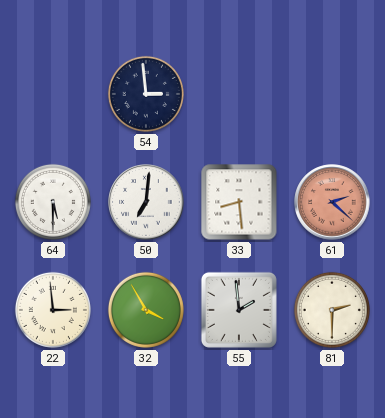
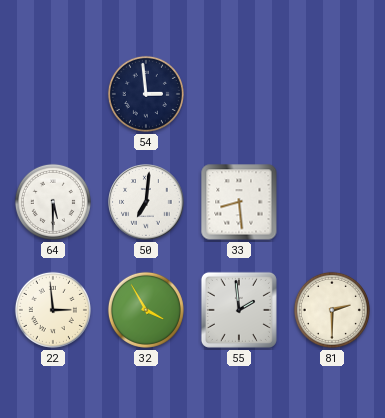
61: 2:22 -> none (332, 202)
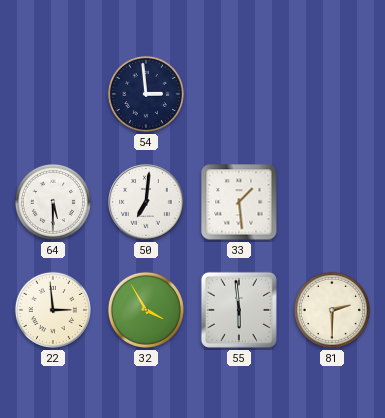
33: 8:29 -> 1:29 (239, 202)
55: 1:59 -> 5:59 (239, 310)
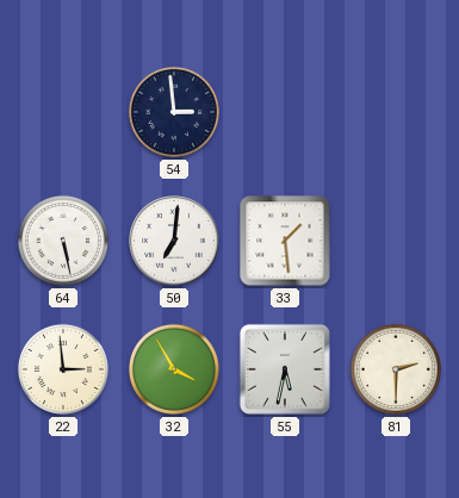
64: 5:30 -> 5:28 (63, 241)
55: 5:59 -> 5:32 (285, 369)
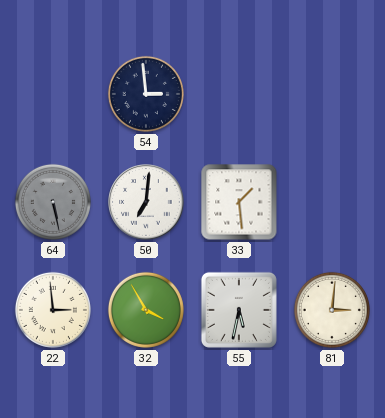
64 dial: white -> grey (53, 202)
81: 2:30 -> 3:01 (332, 310)
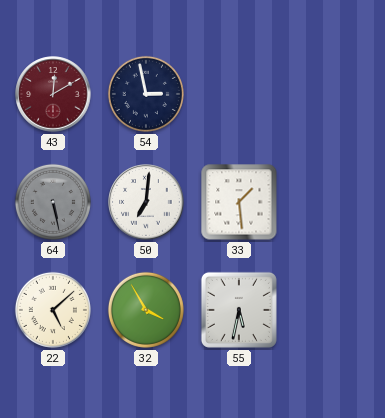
43: none -> 12:10 (53, 94)
54: 2:59 -> 2:58 (146, 94)
22: 2:59 -> 5:08 (53, 310)
81: 3:01 -> none (332, 310)
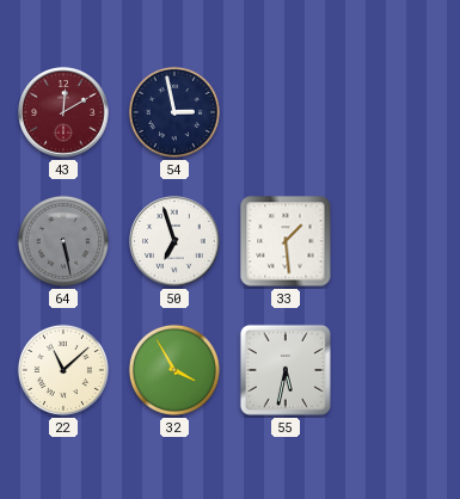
50: 7:01 -> 6:57 (174, 241)
22: 5:08 -> 11:08 (63, 370)
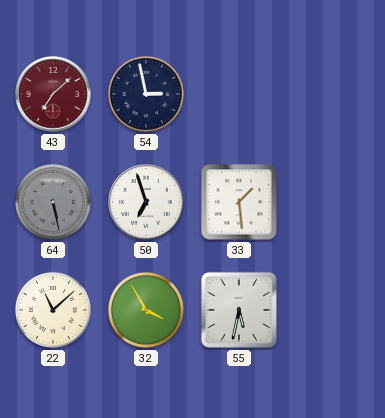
43: 12:10 -> 7:08 (53, 94)
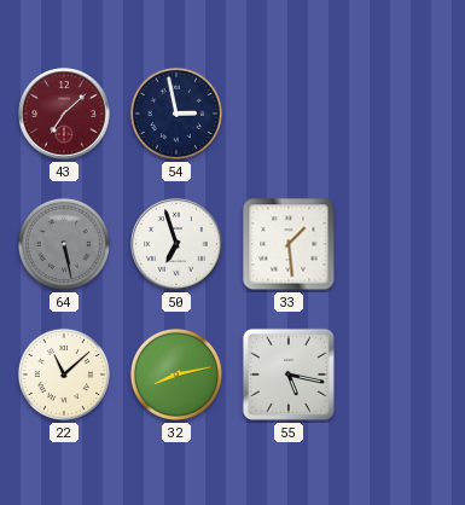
32: 3:55 -> 8:13 (176, 375)
55: 5:32 -> 5:17 (289, 375)
